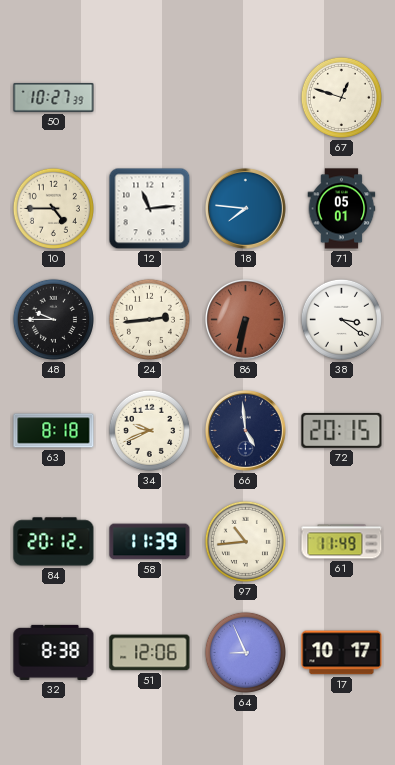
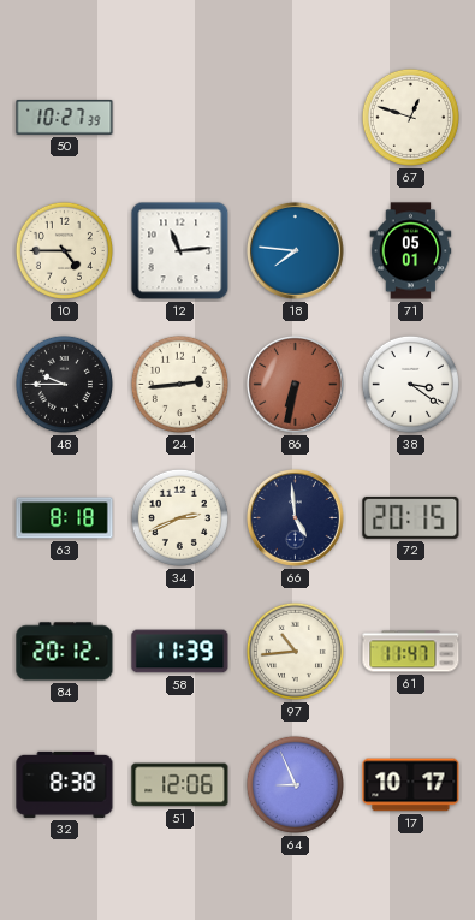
34: 9:41 -> 2:41 (179, 517)
61: 11:49 -> 11:47 (411, 652)
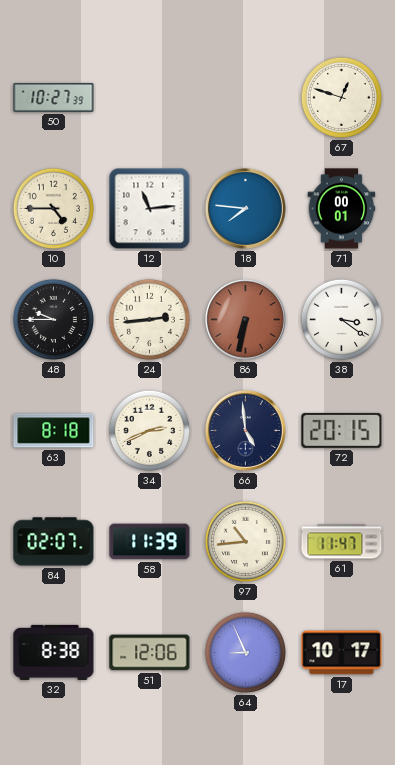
71: 05:01 -> 00:01 (342, 209)
84: 20:12 -> 02:07 (54, 542)
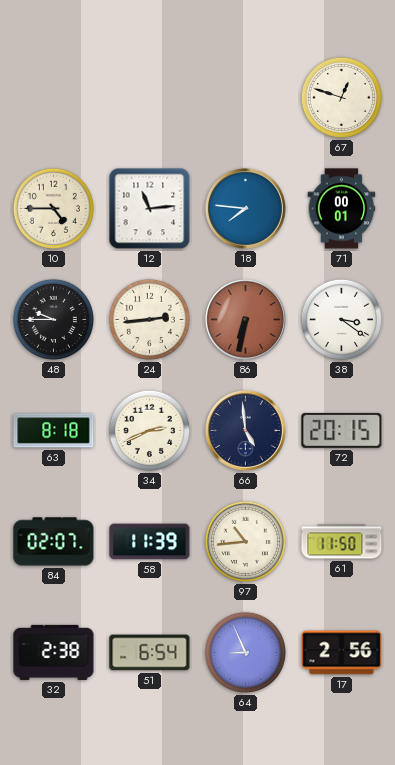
50: 10:27 -> none (54, 98)
61: 11:47 -> 11:50 (342, 542)
32: 8:38 -> 2:38 (54, 652)
51: 12:06 -> 6:54 (150, 653)
17: 10:17 -> 2:56 (342, 653)
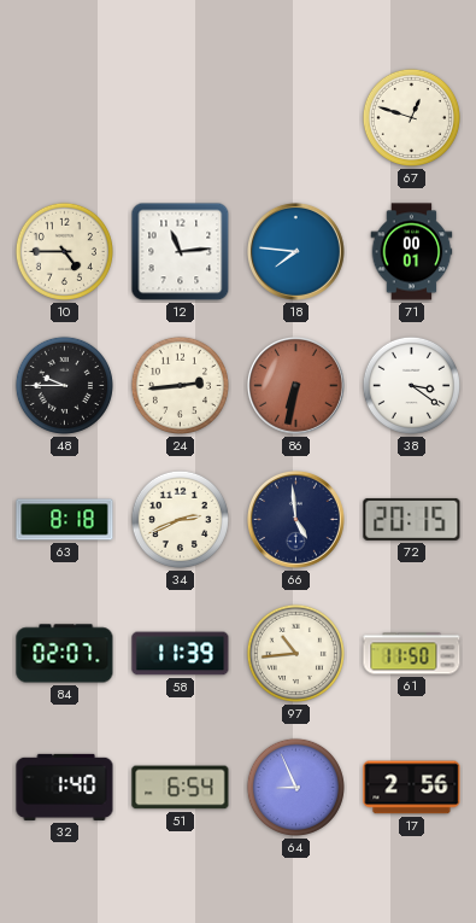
32: 2:38 -> 1:40 (65, 787)
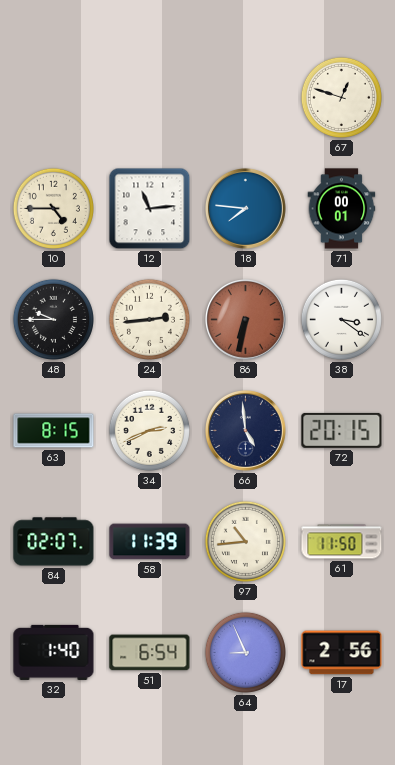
63: 8:18 -> 8:15 (54, 431)
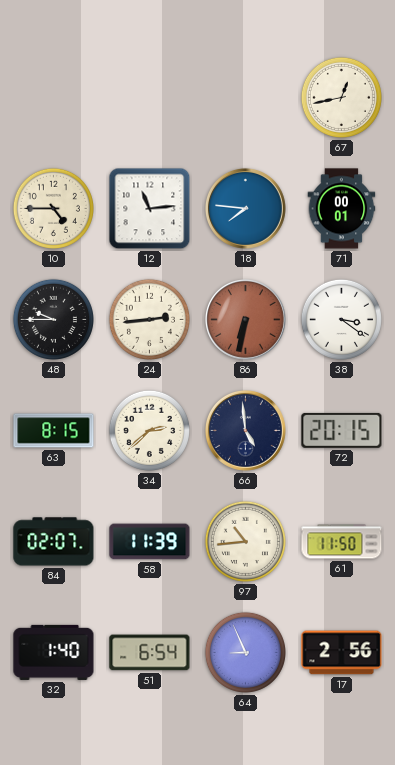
67: 12:48 -> 12:43 (341, 97)
34: 2:41 -> 2:38 (149, 430)
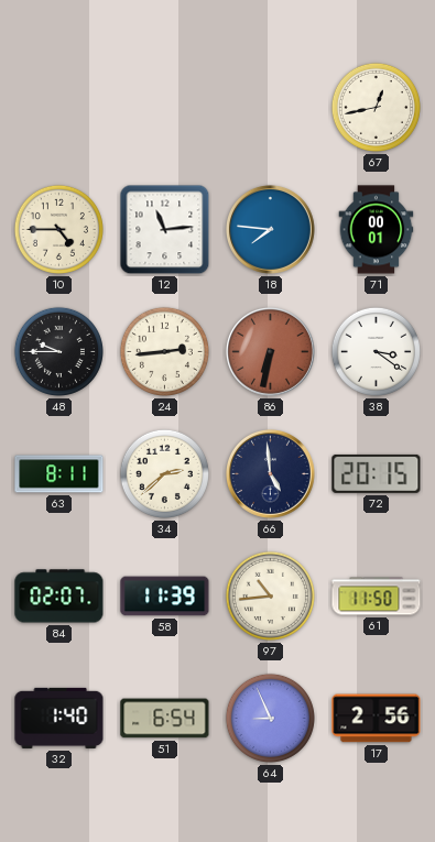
63: 8:15 -> 8:11 (59, 474)
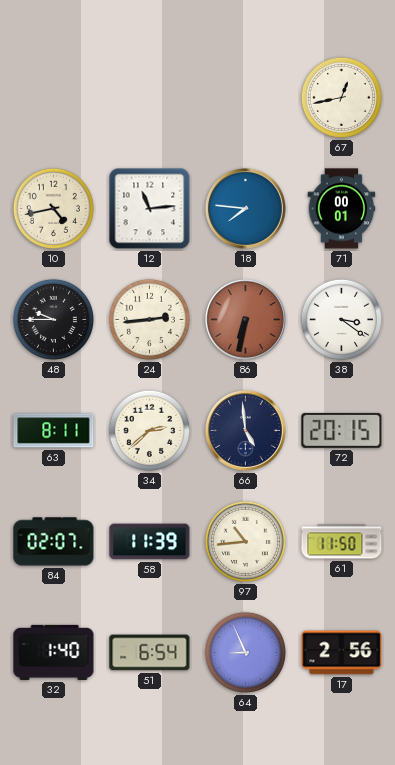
10: 4:45 -> 4:43 (53, 208)
